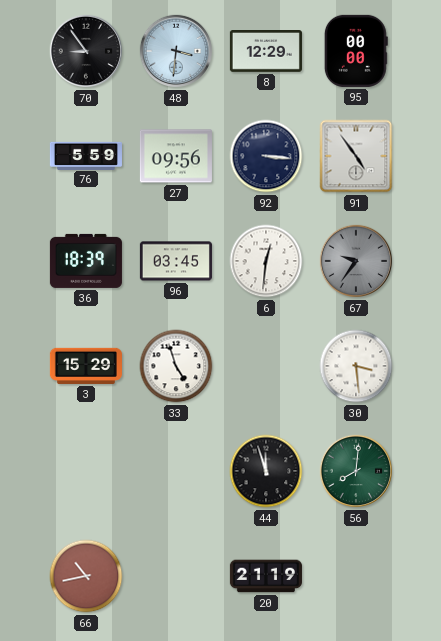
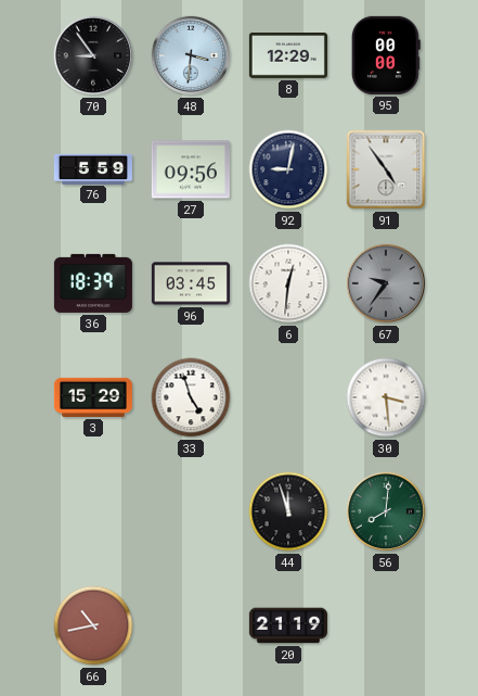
92: 3:16 -> 9:02 (288, 169)
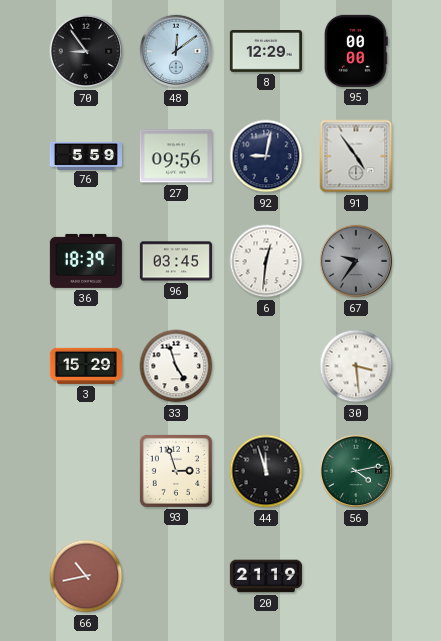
48: 3:31 -> 12:09 (176, 51)
93: none -> 2:57 (176, 471)
56: 8:01 -> 4:13 (356, 471)
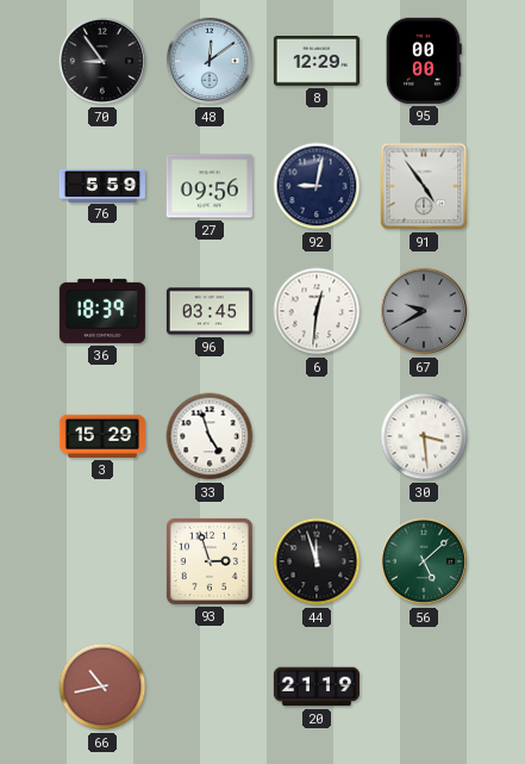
67: 9:36 -> 9:40 (424, 311)
56: 4:13 -> 5:08 (424, 561)
